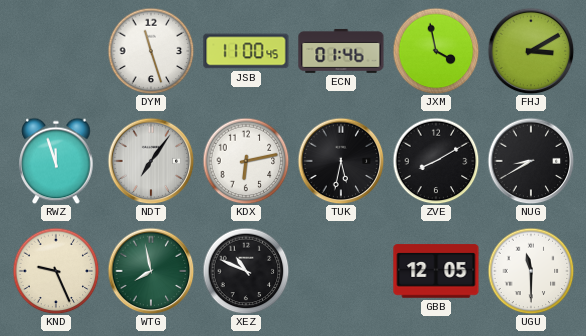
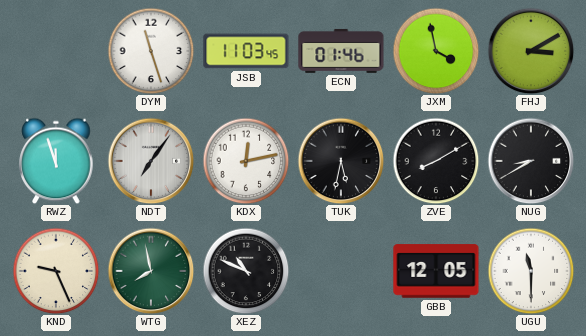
JSB: 11:00 -> 11:03 (246, 51)
KDX: 6:13 -> 12:13 (246, 161)
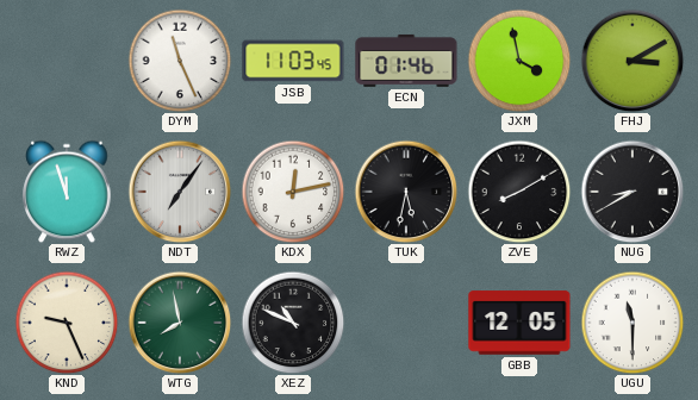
DYM: 11:27 -> 11:26 (180, 61)
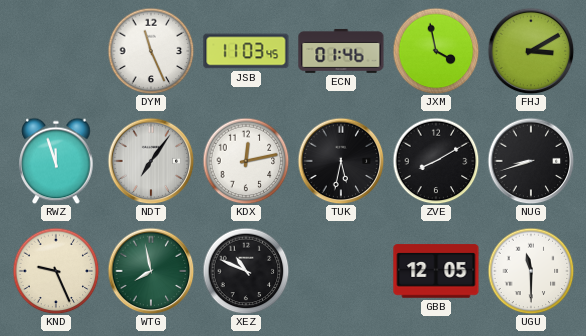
NUG: 8:40 -> 8:42 (531, 161)
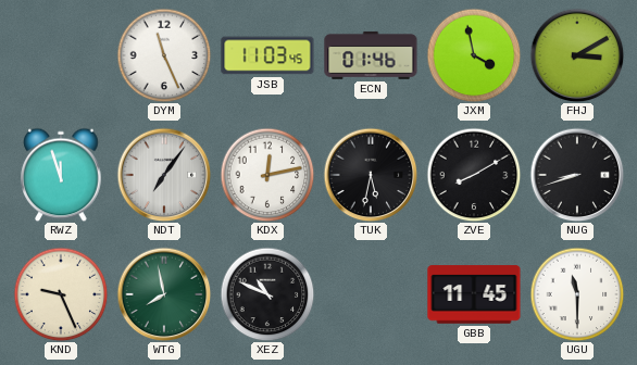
GBB: 12:05 -> 11:45 (474, 294)
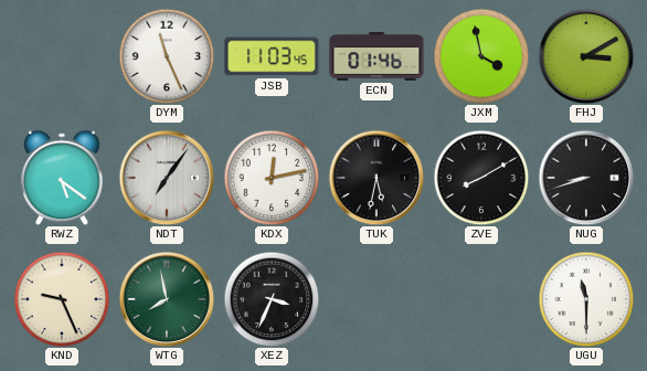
RWZ: 11:57 -> 5:21 (62, 178)
XEZ: 10:49 -> 3:34 (272, 299)
GBB: 11:45 -> none (474, 294)
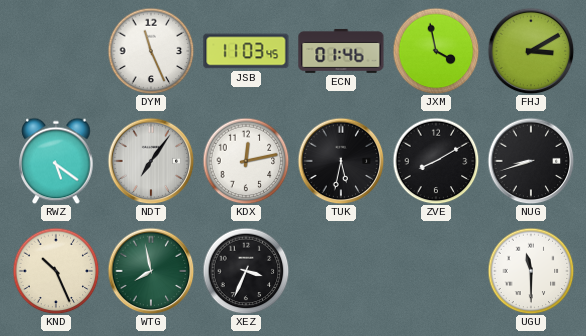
KND: 9:26 -> 10:26 (56, 271)
